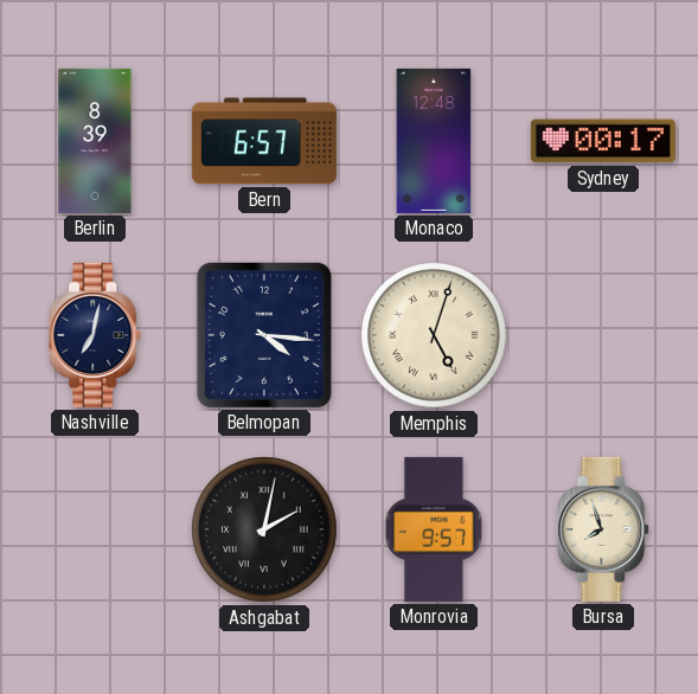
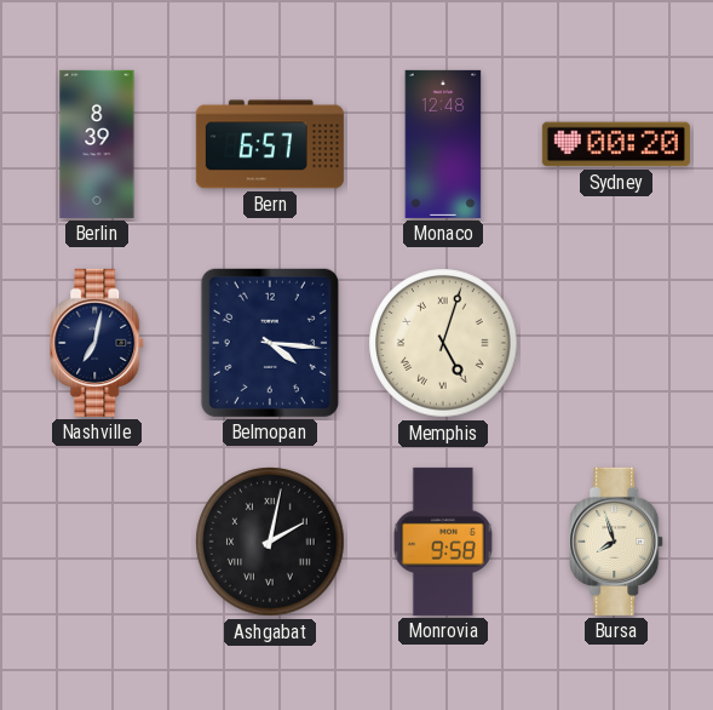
Sydney: 00:17 -> 00:20 (616, 144)
Monrovia: 9:57 -> 9:58 (443, 542)
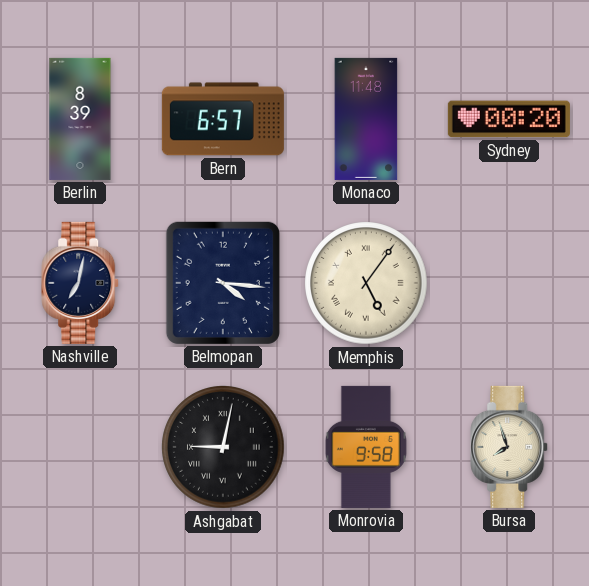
Monaco: 12:48 -> 11:48 (366, 119)
Memphis: 5:03 -> 5:06 (366, 283)
Ashgabat: 2:02 -> 9:02 (223, 447)
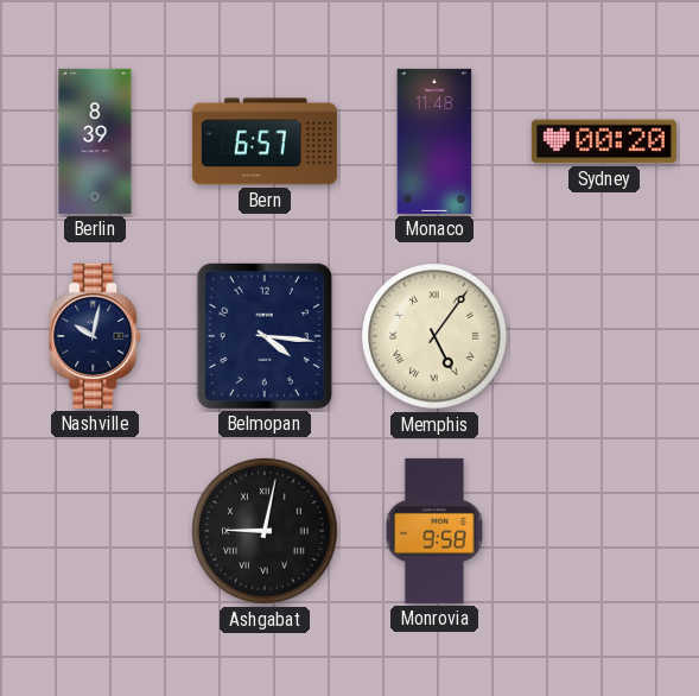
Nashville: 7:02 -> 10:02 (96, 336)
Bursa: 7:57 -> none (510, 447)
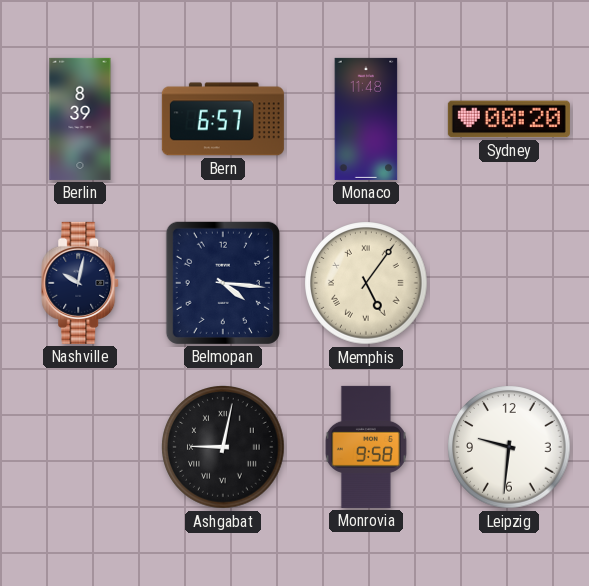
Leipzig: none -> 9:31 (509, 447)
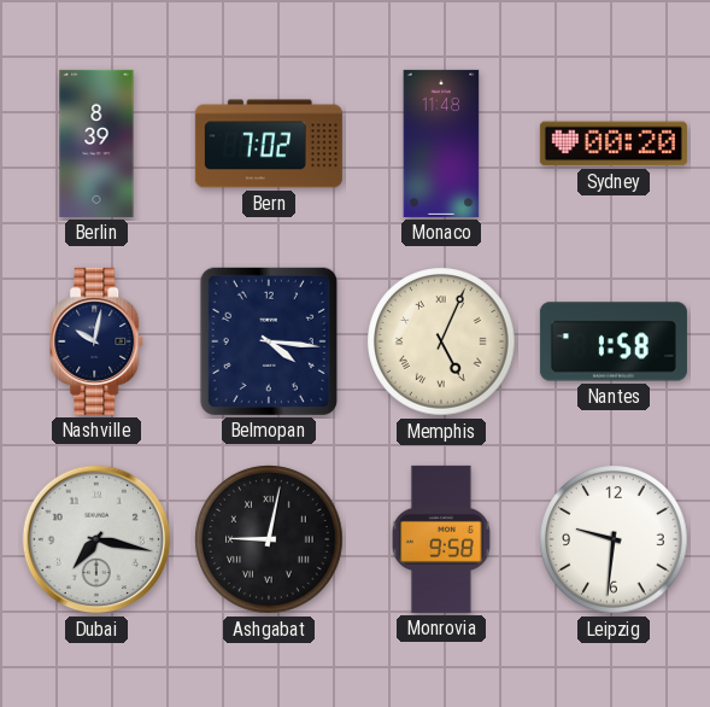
Bern: 6:57 -> 7:02 (269, 144)
Memphis: 5:06 -> 5:04 (441, 341)
Nantes: none -> 1:58 (614, 341)
Dubai: none -> 7:17 (96, 539)
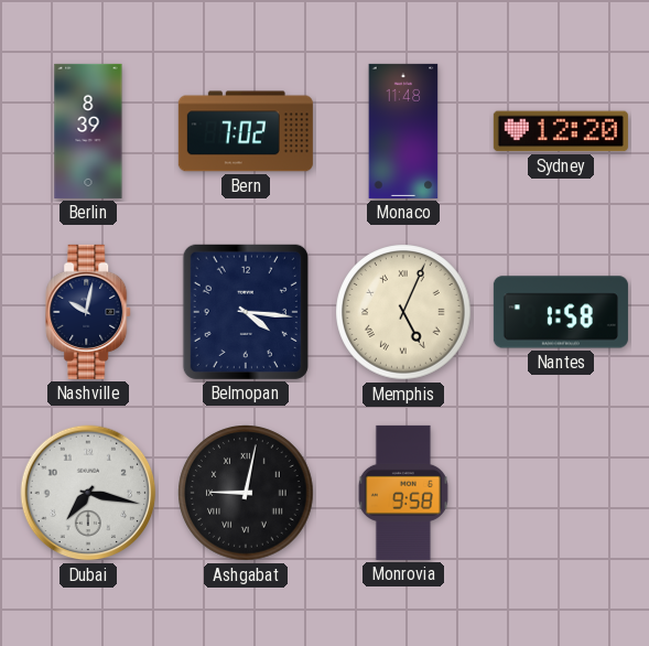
Sydney: 00:20 -> 12:20 (561, 131)
Leipzig: 9:31 -> none (614, 539)
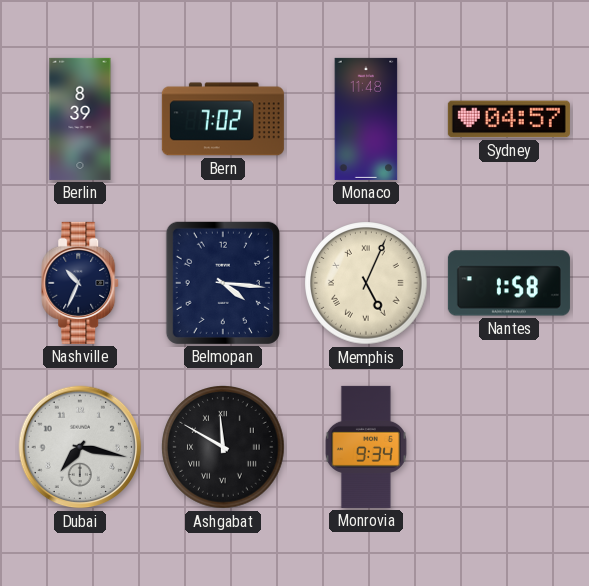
Sydney: 12:20 -> 04:57 (509, 119)
Nashville: 10:02 -> 10:34 (81, 283)
Ashgabat: 9:02 -> 11:50 (223, 447)
Monrovia: 9:58 -> 9:34 (366, 447)
